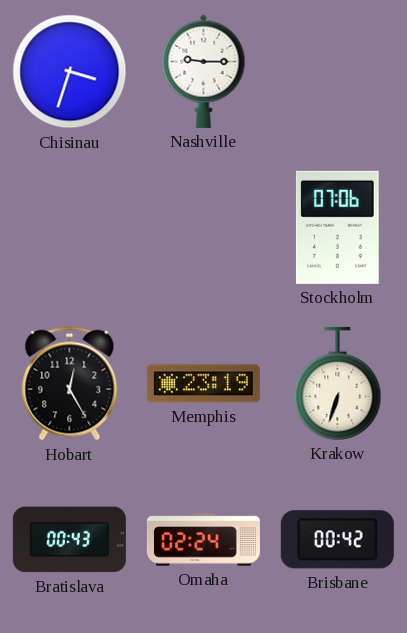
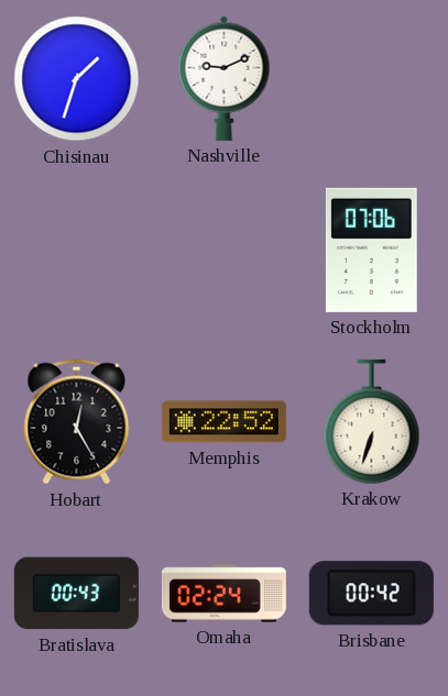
Chisinau: 3:33 -> 1:33 (77, 79)
Nashville: 9:15 -> 9:11 (225, 78)
Memphis: 23:19 -> 22:52 (223, 422)
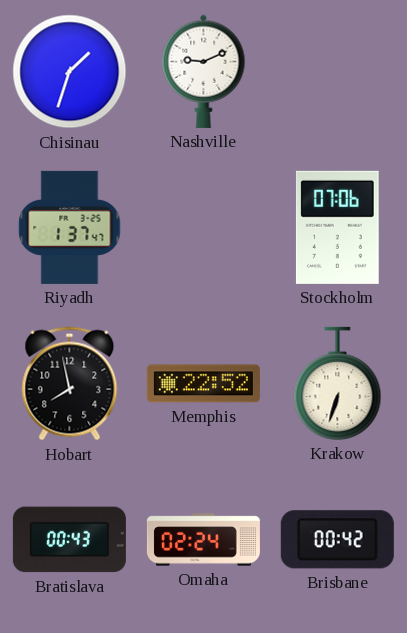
Riyadh: none -> 1:37 (70, 227)
Hobart: 12:25 -> 7:58 (70, 384)
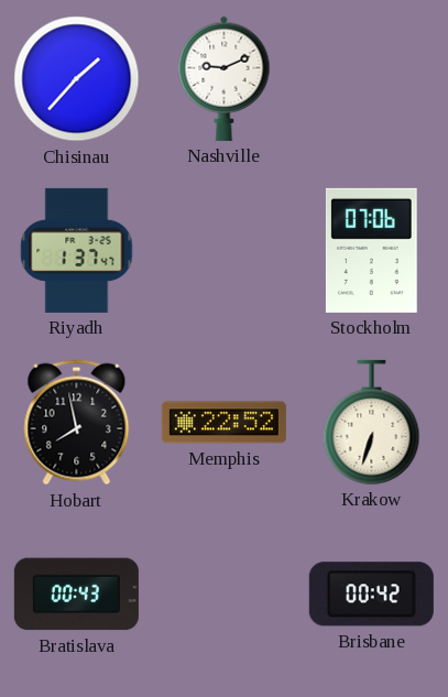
Chisinau: 1:33 -> 1:37 (77, 79)
Omaha: 02:24 -> none (203, 540)
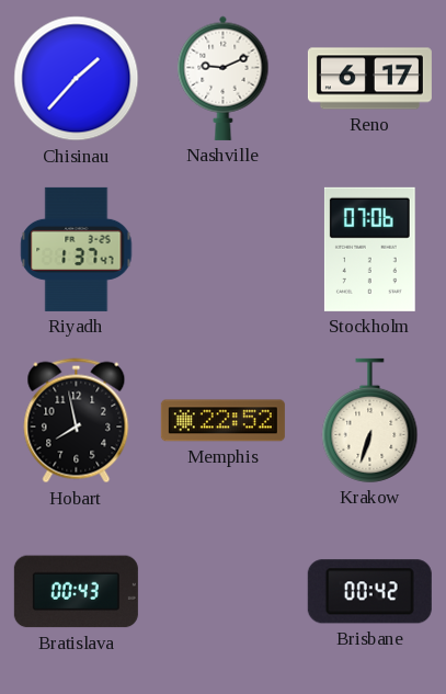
Reno: none -> 6:17 (369, 79)
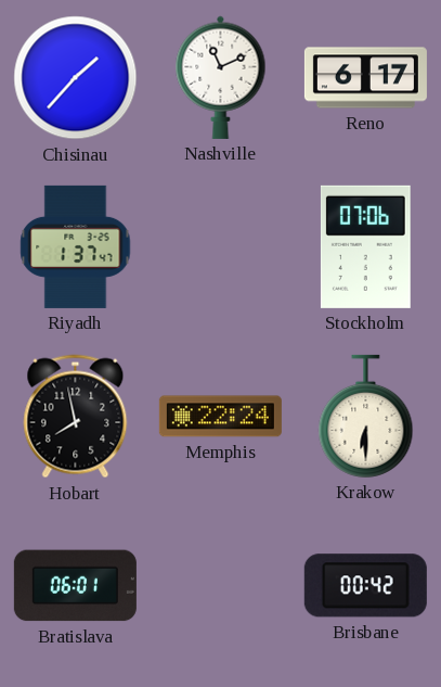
Nashville: 9:11 -> 11:11 (221, 77)
Memphis: 22:52 -> 22:24 (220, 417)
Krakow: 6:33 -> 6:30 (366, 416)
Bratislava: 00:43 -> 06:01 (75, 586)
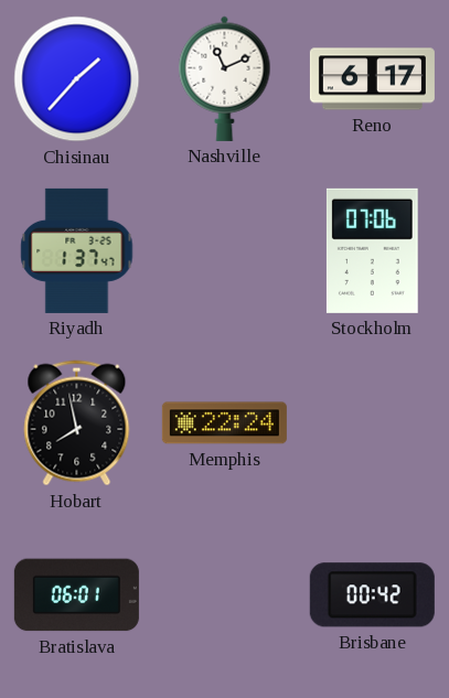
Krakow: 6:30 -> none (366, 416)
